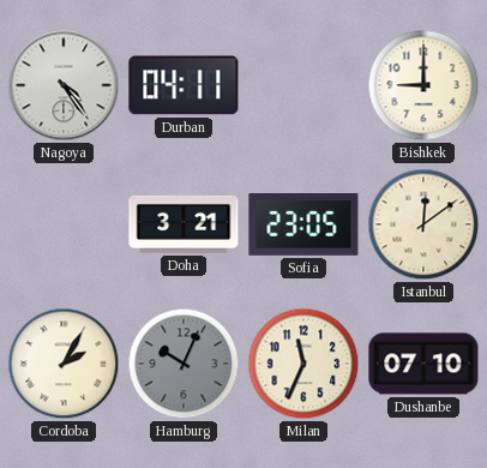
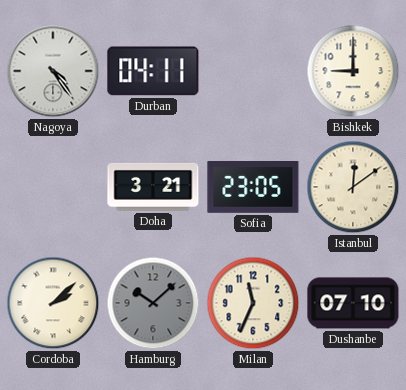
Cordoba: 2:05 -> 2:08 (53, 303)
Hamburg: 10:04 -> 10:08 (153, 303)
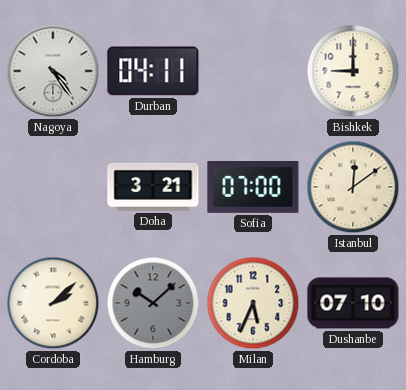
Sofia: 23:05 -> 07:00 (253, 188)
Milan: 11:34 -> 5:34 (253, 303)
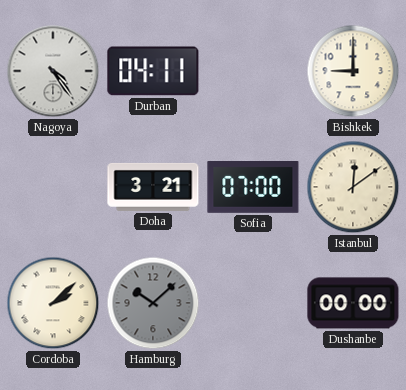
Milan: 5:34 -> none (253, 303)
Dushanbe: 07:10 -> 00:00 (353, 303)
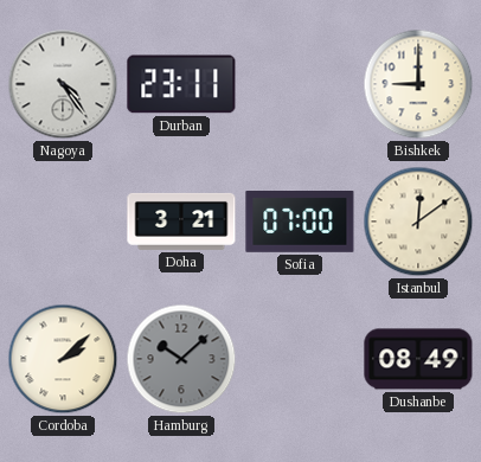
Durban: 04:11 -> 23:11 (181, 84)
Dushanbe: 00:00 -> 08:49 (418, 359)
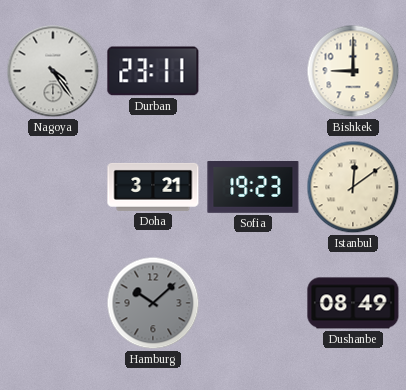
Sofia: 07:00 -> 19:23 (253, 188)
Cordoba: 2:08 -> none (63, 359)
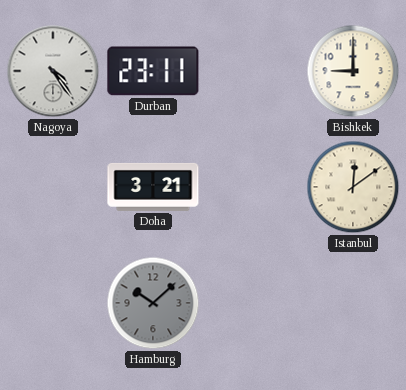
Sofia: 19:23 -> none (253, 188)
Dushanbe: 08:49 -> none (353, 303)
